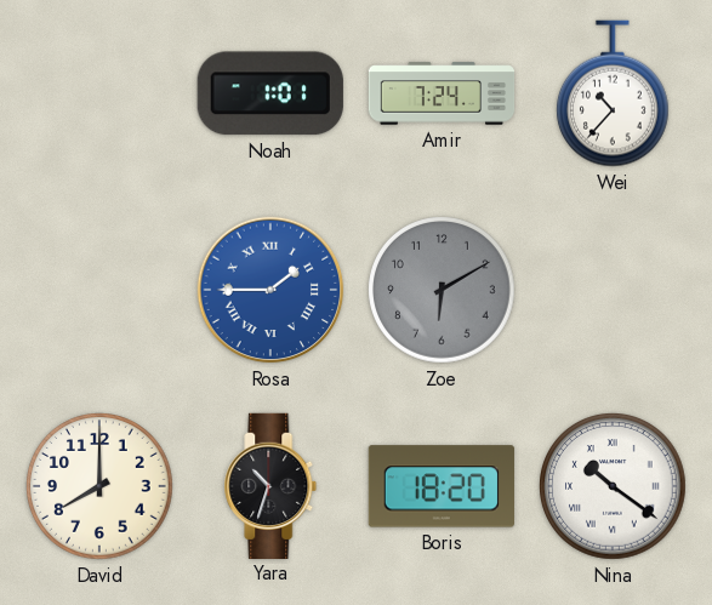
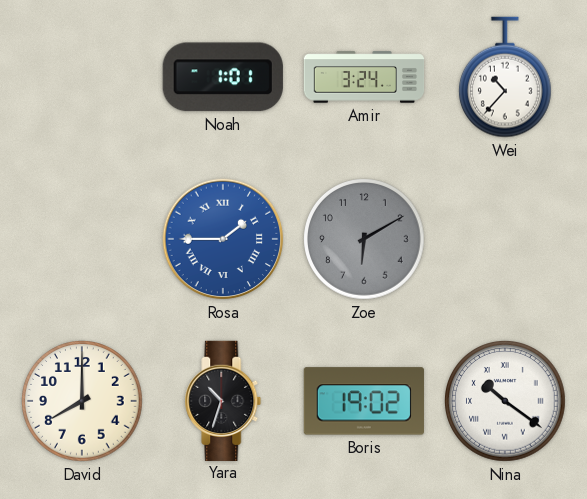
Amir: 7:24 -> 3:24 (364, 77)
Boris: 18:20 -> 19:02 (364, 401)
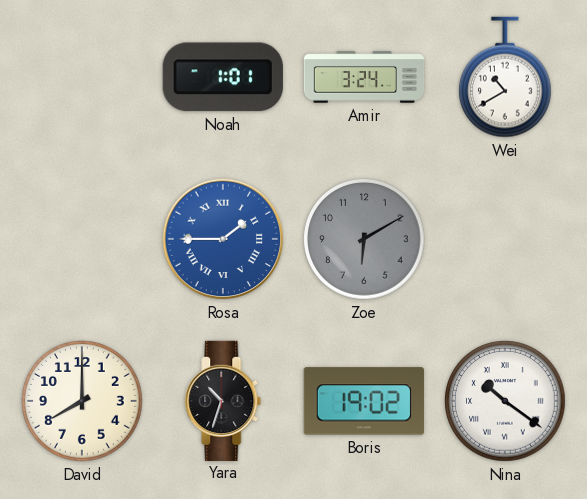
Wei: 10:37 -> 10:40 (505, 77)
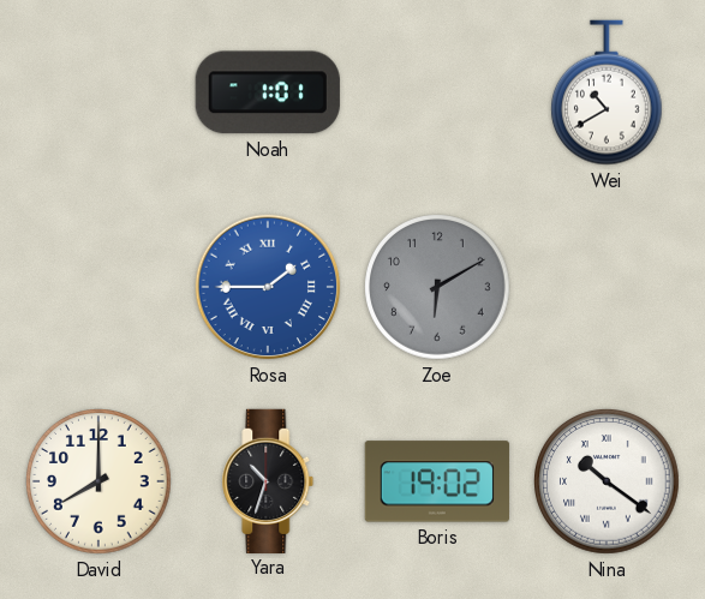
Amir: 3:24 -> none (364, 77)
